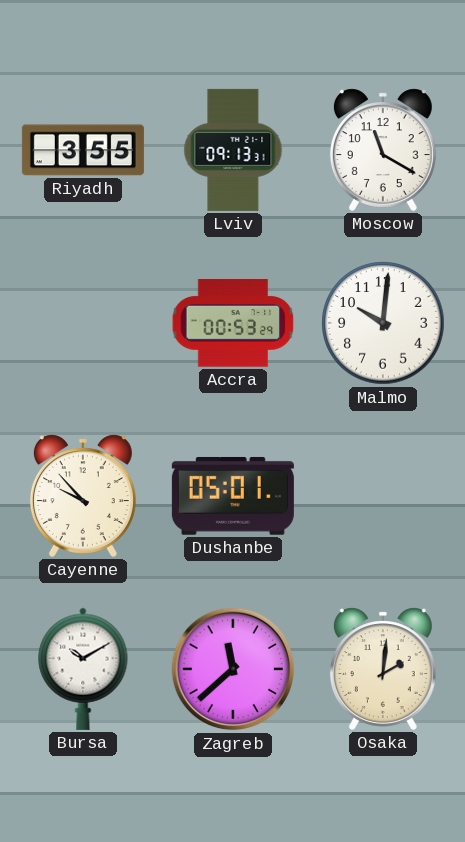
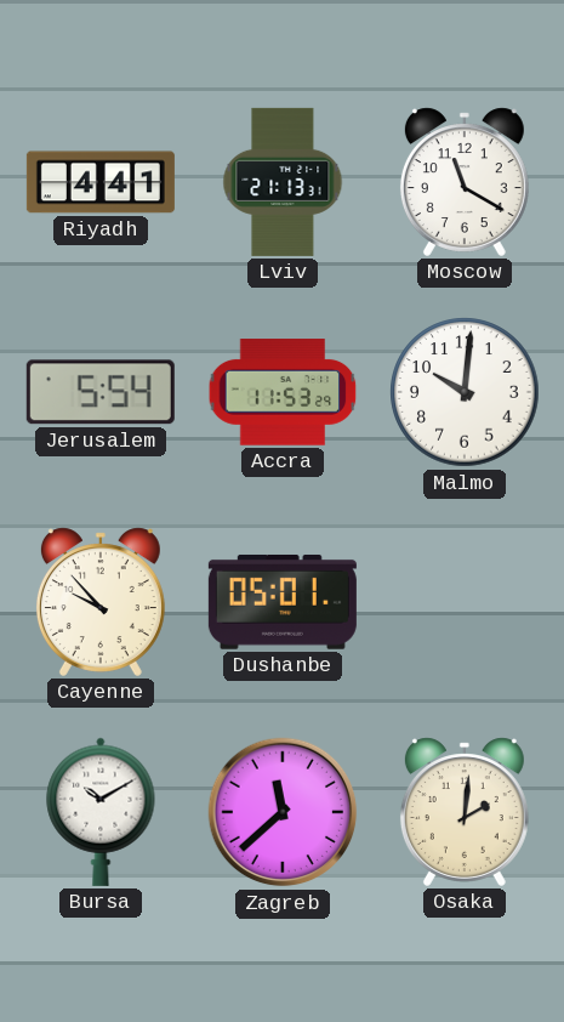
Riyadh: 3:55 -> 4:41 (101, 182)
Lviv: 09:13 -> 21:13 (283, 182)
Jerusalem: none -> 5:54 (101, 392)
Accra: 00:53 -> 11:53 (283, 392)
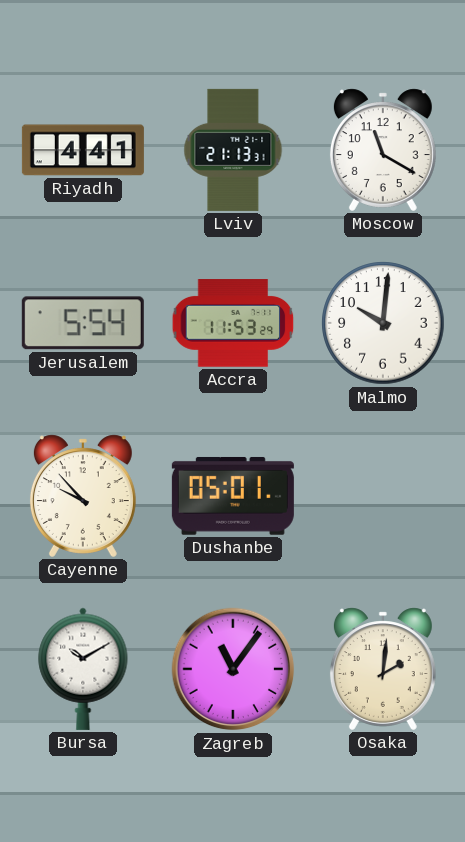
Zagreb: 11:38 -> 11:06 (233, 669)
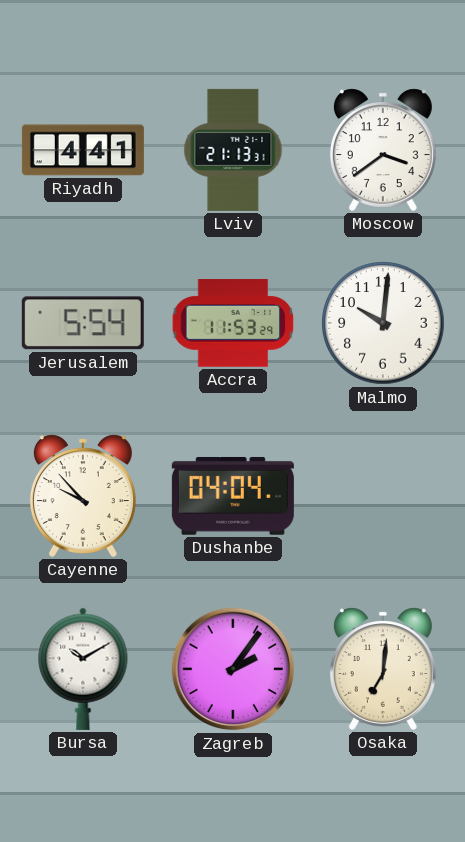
Moscow: 11:20 -> 3:39 (383, 150)
Dushanbe: 05:01 -> 04:04 (233, 496)
Zagreb: 11:06 -> 2:06 (233, 669)
Osaka: 2:01 -> 7:01 (383, 669)
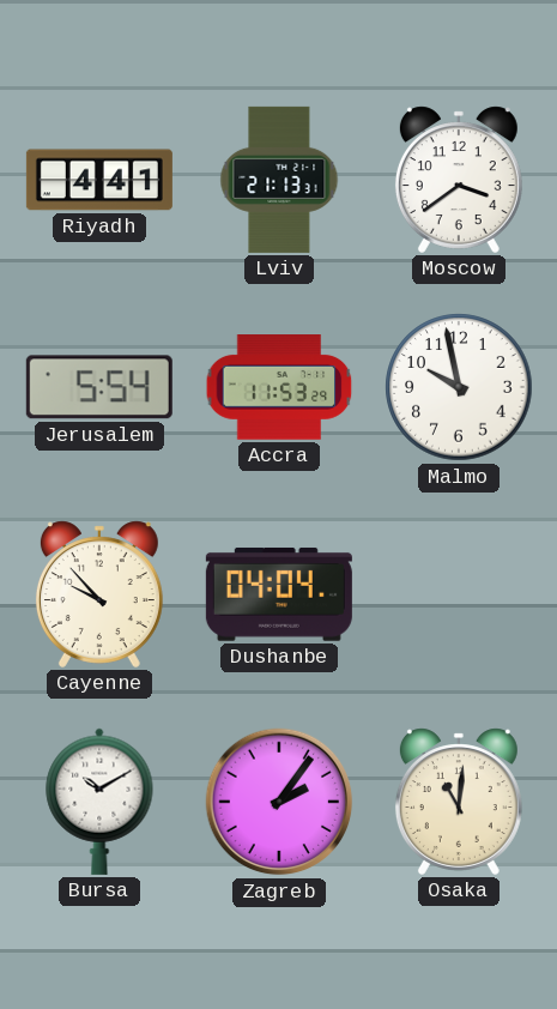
Malmo: 10:01 -> 9:58 (459, 387)
Osaka: 7:01 -> 11:01 (459, 802)
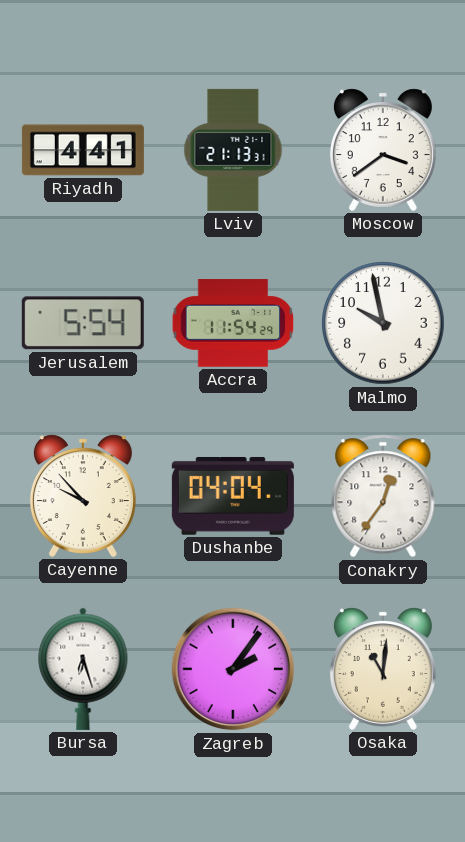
Accra: 11:53 -> 11:54 (233, 323)
Conakry: none -> 12:36 (383, 496)
Bursa: 10:10 -> 6:27 (83, 669)
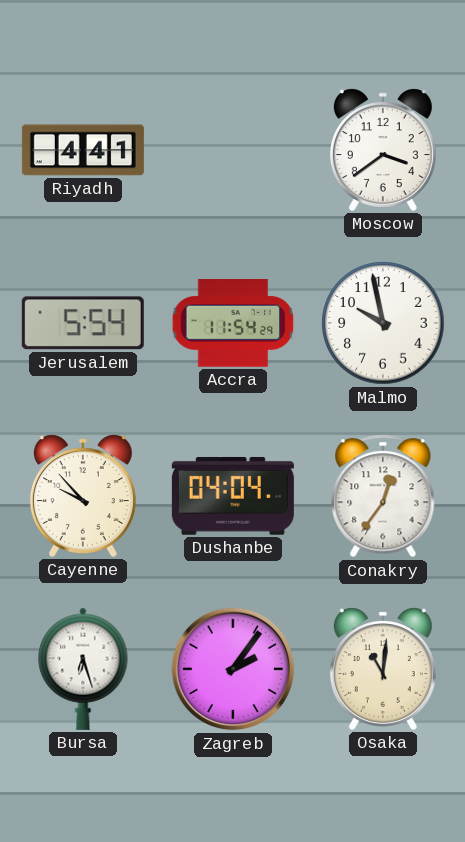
Lviv: 21:13 -> none (233, 150)
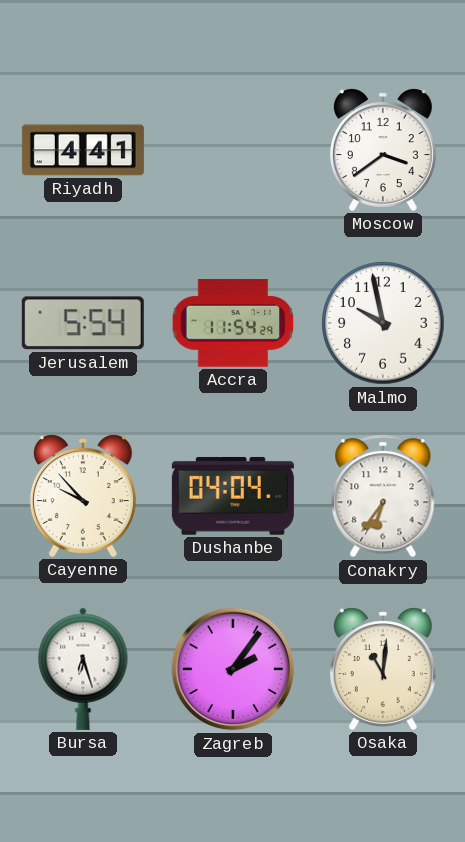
Conakry: 12:36 -> 6:36 (383, 496)
